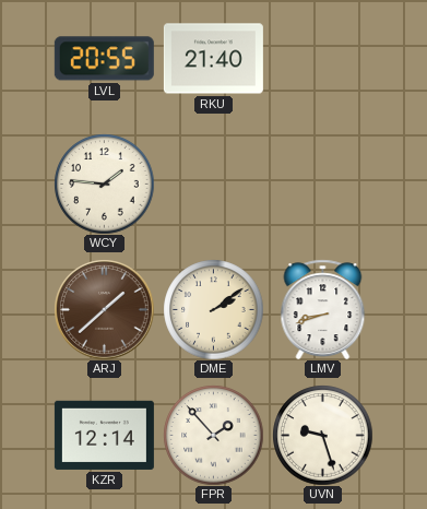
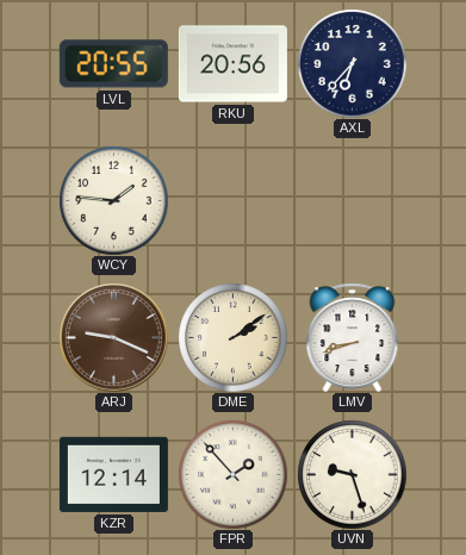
RKU: 21:40 -> 20:56 (232, 64)
AXL: none -> 6:37 (352, 63)
ARJ: 1:38 -> 9:19 (113, 337)
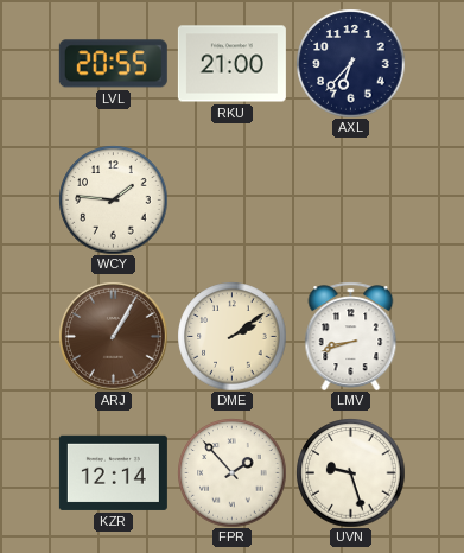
RKU: 20:56 -> 21:00 (231, 64)
ARJ: 9:19 -> 1:05 (113, 336)
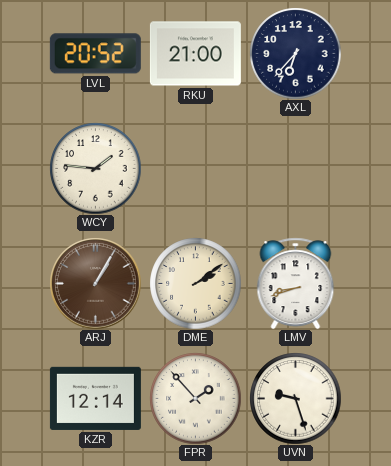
LVL: 20:55 -> 20:52 (95, 54)
